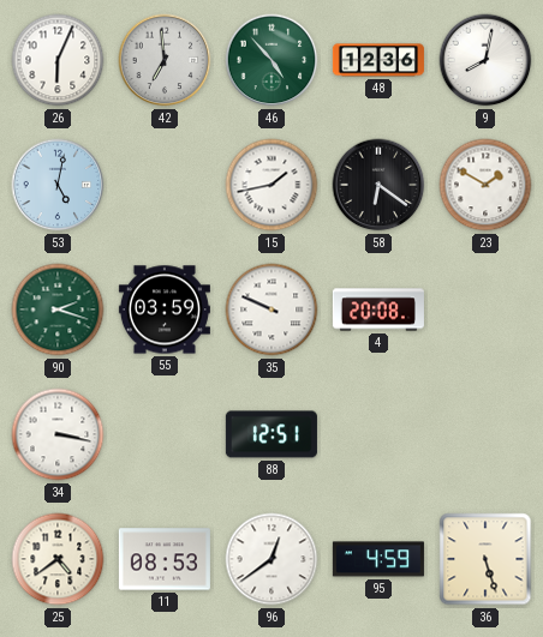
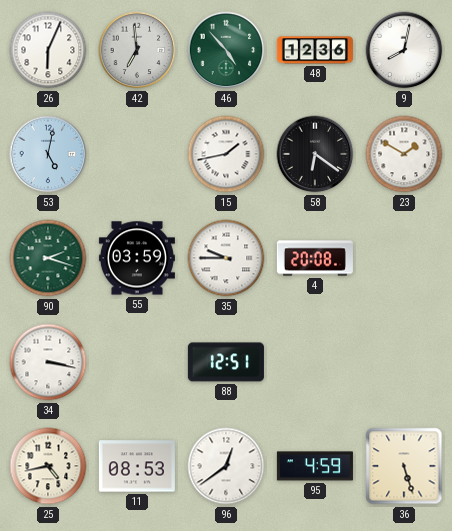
35: 9:49 -> 9:45 (226, 258)
25: 4:39 -> 4:43 (48, 466)
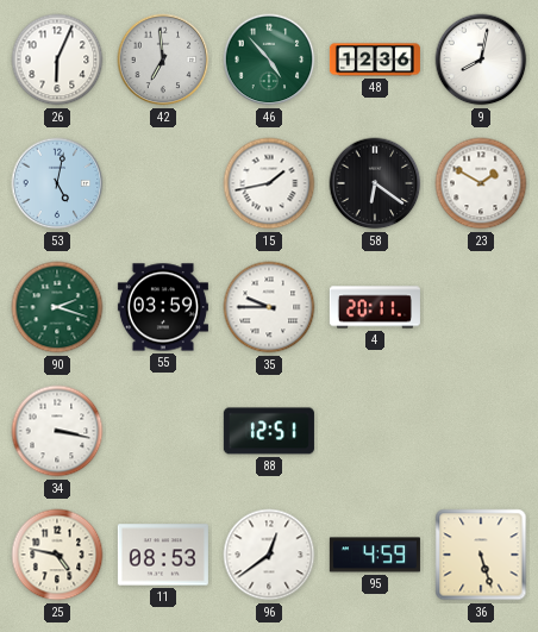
4: 20:08 -> 20:11 (375, 307)
25: 4:43 -> 4:47 (57, 555)
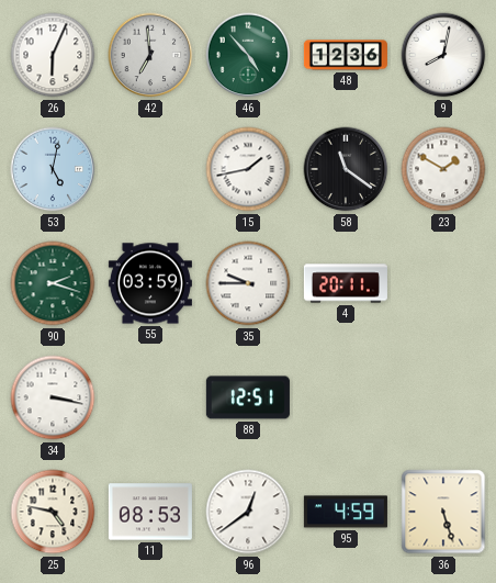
58: 6:21 -> 11:21 (346, 169)
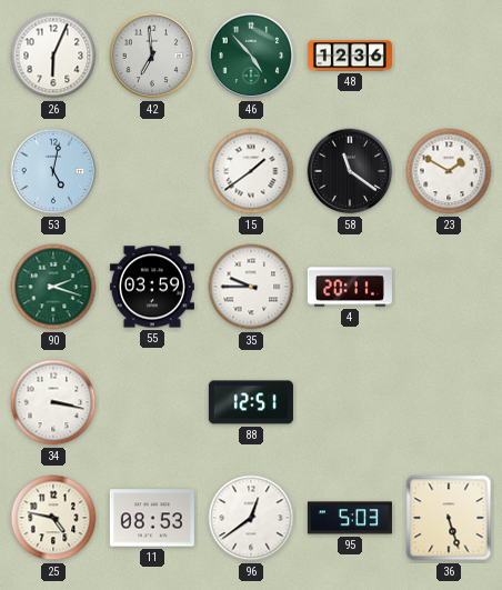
9: 8:02 -> none (443, 55)
15: 1:43 -> 1:39 (251, 171)
95: 4:59 -> 5:03 (350, 518)
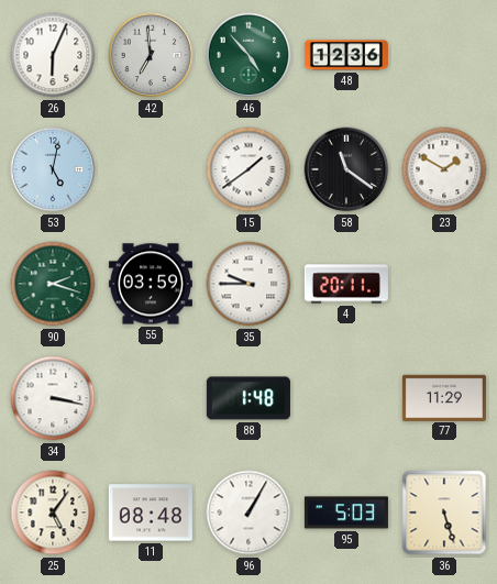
88: 12:51 -> 1:48 (248, 398)
77: none -> 11:29 (444, 397)
25: 4:47 -> 5:06 (53, 513)
11: 08:53 -> 08:48 (151, 513)
96: 12:39 -> 1:05 (248, 513)
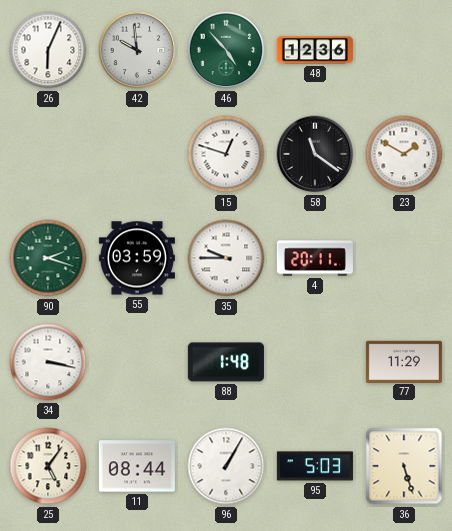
42: 6:59 -> 9:59 (137, 50)
53: 5:02 -> none (53, 169)
15: 1:39 -> 12:48 (226, 154)
11: 08:48 -> 08:44 (137, 466)
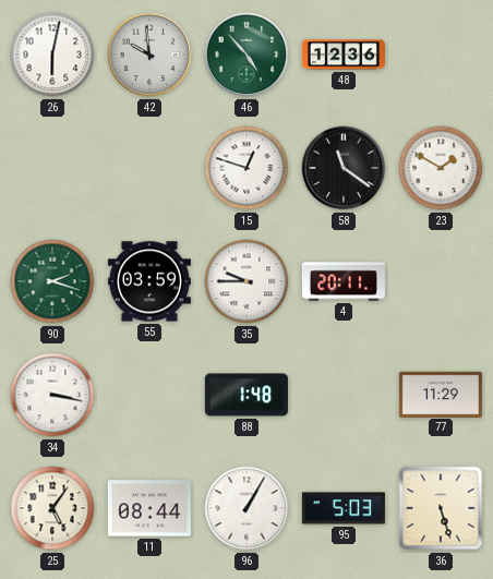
26: 6:04 -> 6:02 (52, 55)
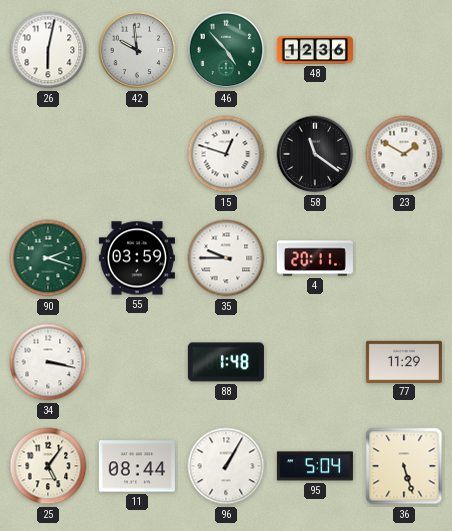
95: 5:03 -> 5:04 (315, 466)
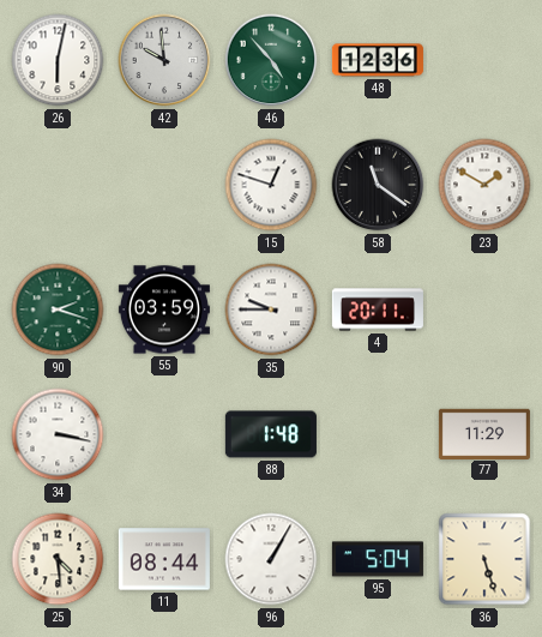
25: 5:06 -> 4:29 (58, 559)
